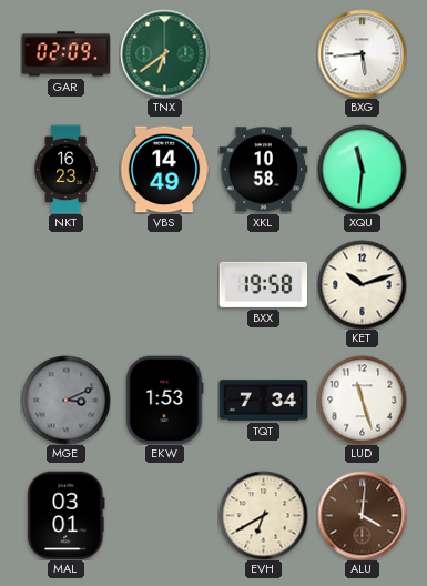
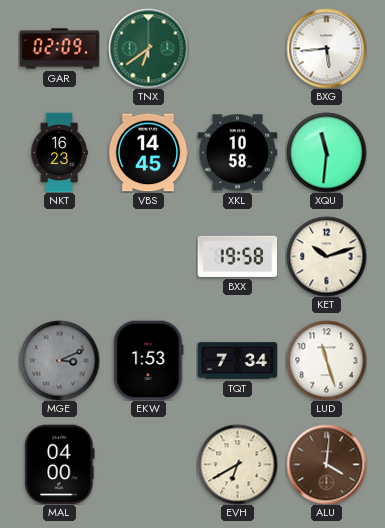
VBS: 14:49 -> 14:45 (148, 153)
MAL: 03:01 -> 04:00 (60, 464)
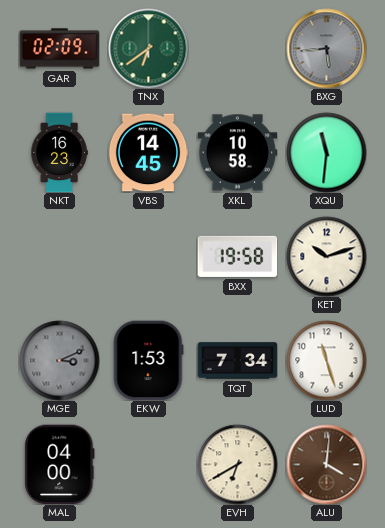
BXG dial: white -> grey (326, 48)
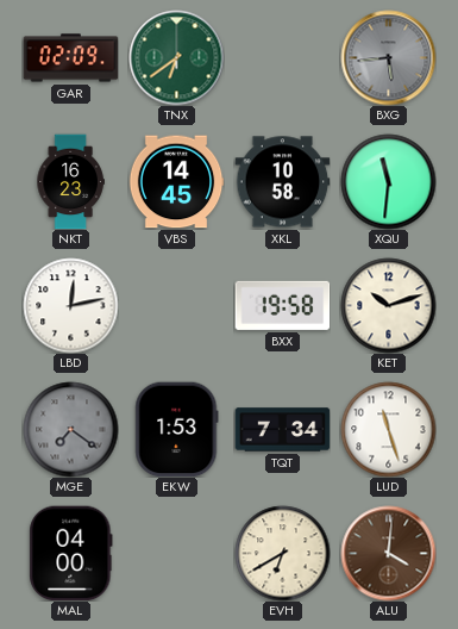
LBD: none -> 12:13 (70, 305)
MGE: 3:11 -> 7:21 (70, 429)
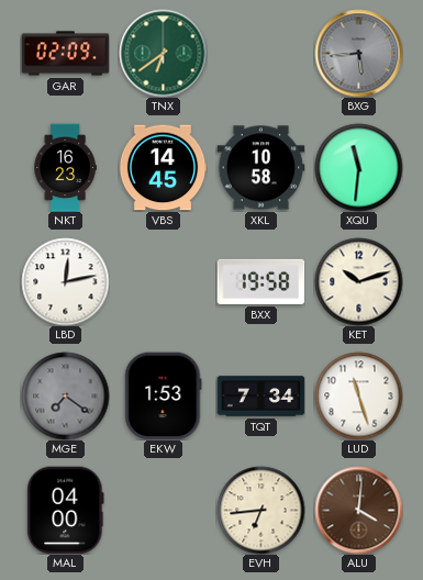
EVH: 6:40 -> 6:44 (260, 510)
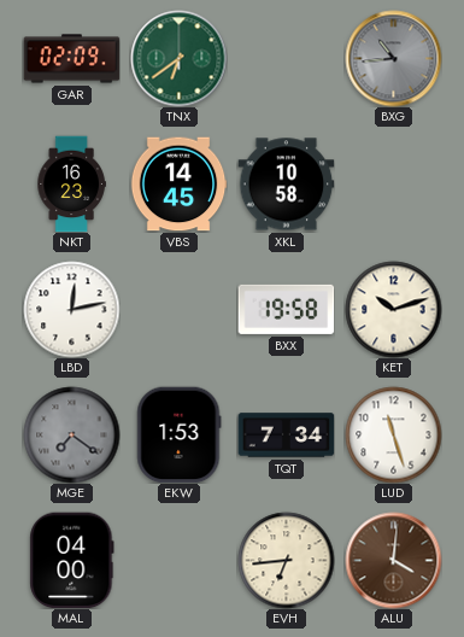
BXG: 5:44 -> 10:44 (393, 58)
XQU: 11:31 -> none (358, 167)
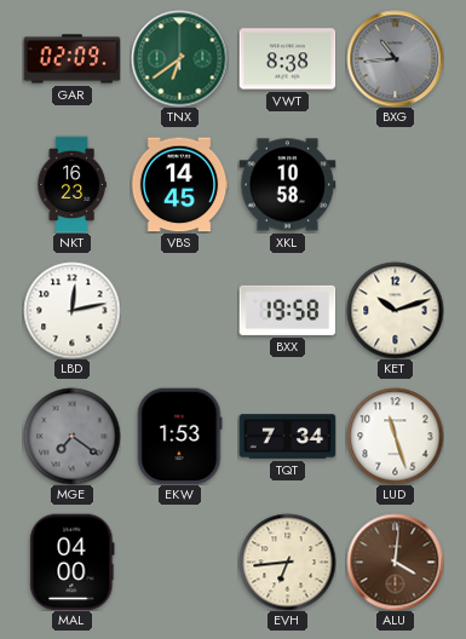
VWT: none -> 8:38 (287, 59)
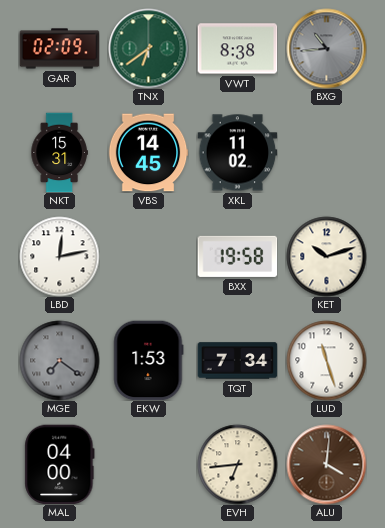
NKT: 16:23 -> 15:31 (59, 152)
XKL: 10:58 -> 11:02 (237, 153)
